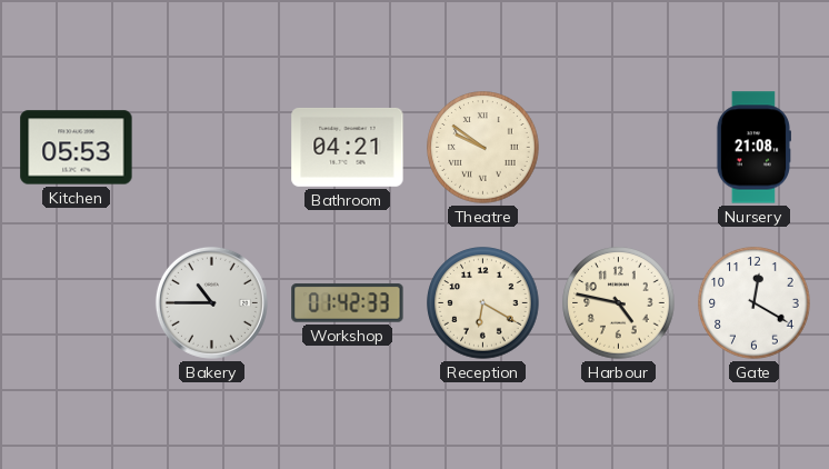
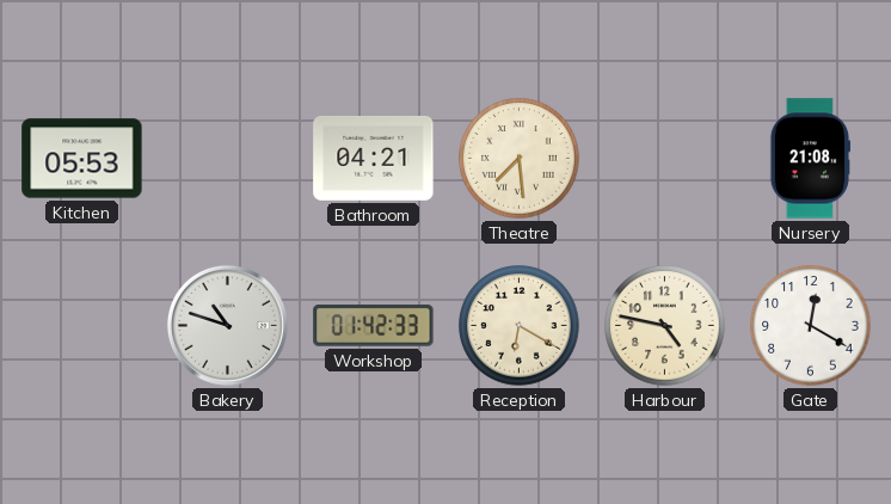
Theatre: 9:51 -> 7:29 (520, 159)
Bakery: 10:45 -> 10:48 (227, 325)
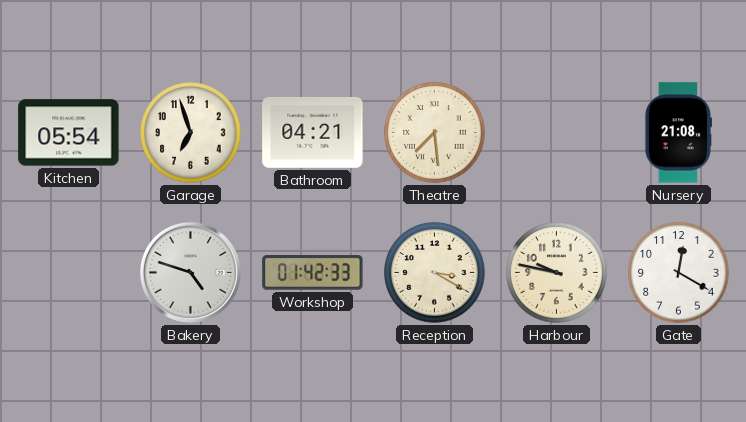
Kitchen: 05:53 -> 05:54 (69, 133)
Garage: none -> 6:57 (191, 133)
Bakery: 10:48 -> 4:48 (190, 272)
Reception: 6:20 -> 3:20 (435, 273)
Harbour: 4:47 -> 9:47 (557, 273)
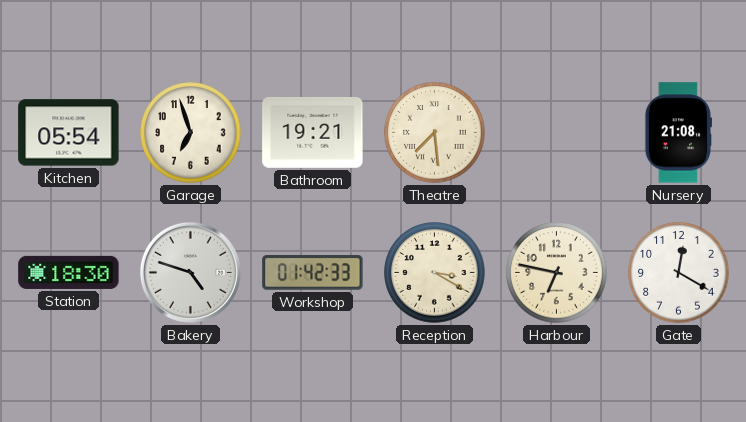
Bathroom: 04:21 -> 19:21 (313, 132)
Station: none -> 18:30 (69, 272)
Harbour: 9:47 -> 6:47 (557, 273)
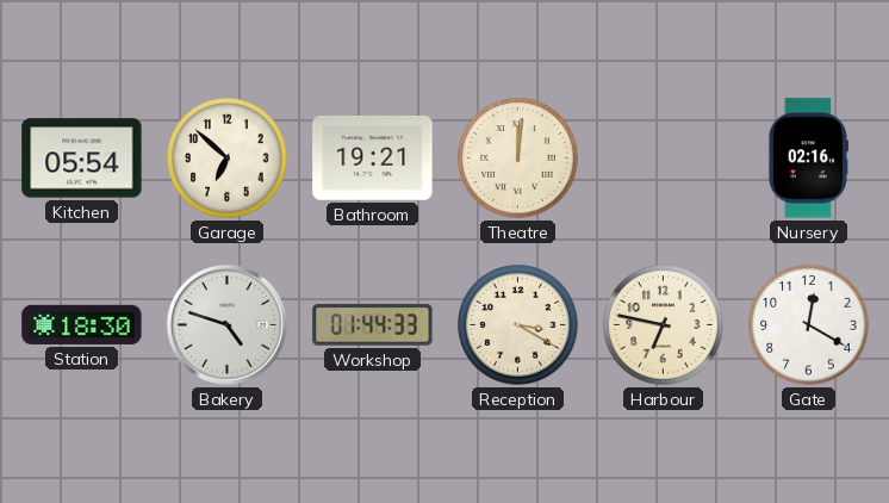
Garage: 6:57 -> 6:52 (228, 159)
Theatre: 7:29 -> 12:01 (518, 159)
Nursery: 21:08 -> 02:16 (808, 159)
Workshop: 01:42 -> 01:44 (373, 325)
